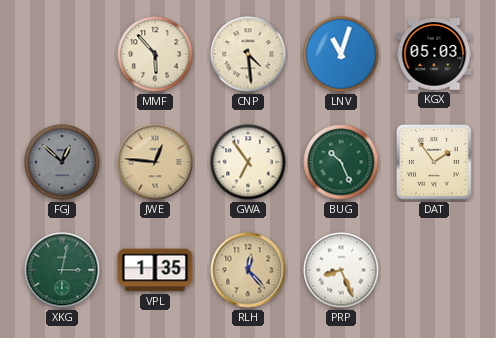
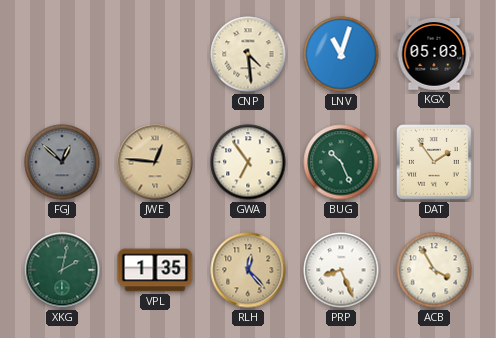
MMF: 5:53 -> none (155, 54)
XKG: 3:02 -> 2:02 (62, 270)
ACB: none -> 3:55 (434, 270)
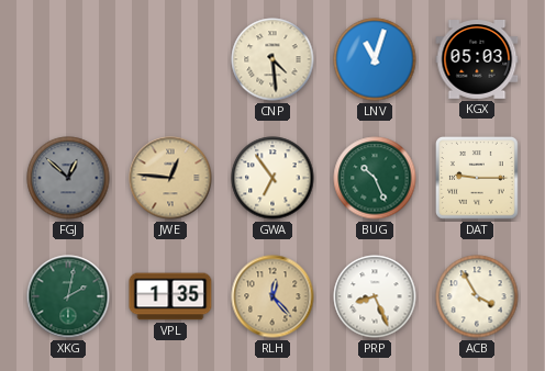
DAT: 1:54 -> 9:15 (478, 179)
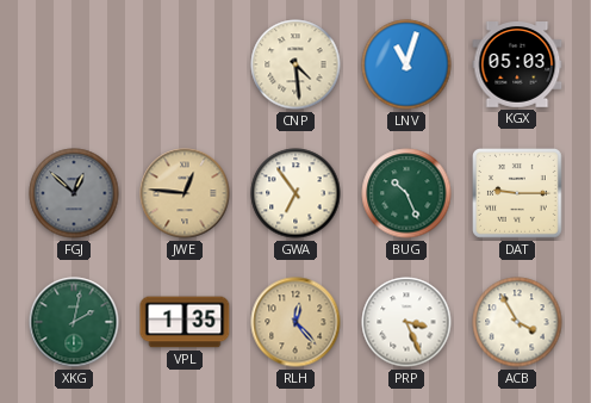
PRP: 8:26 -> 3:26 (406, 322)
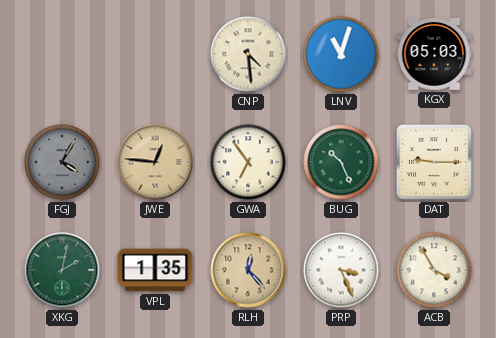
FGJ: 12:52 -> 4:05 (62, 162)
